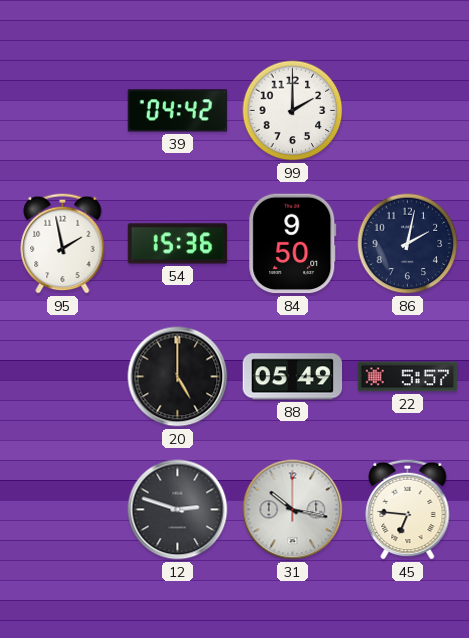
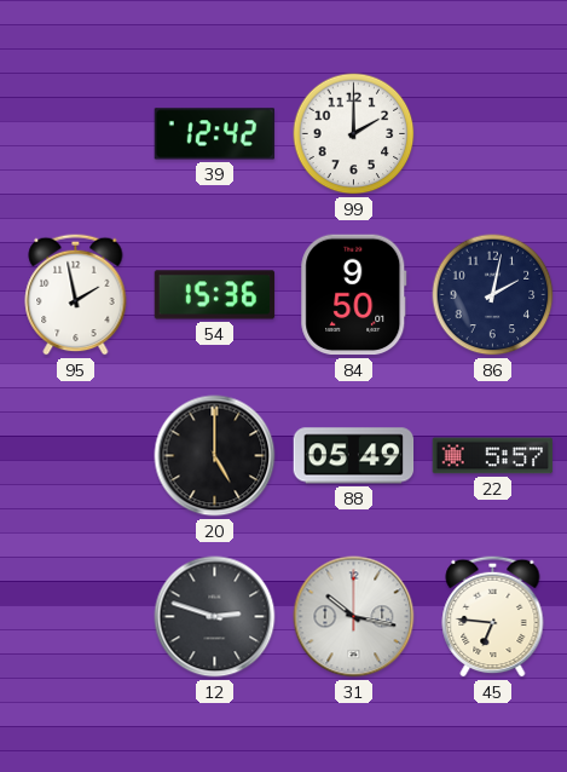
39: 04:42 -> 12:42 (215, 134)
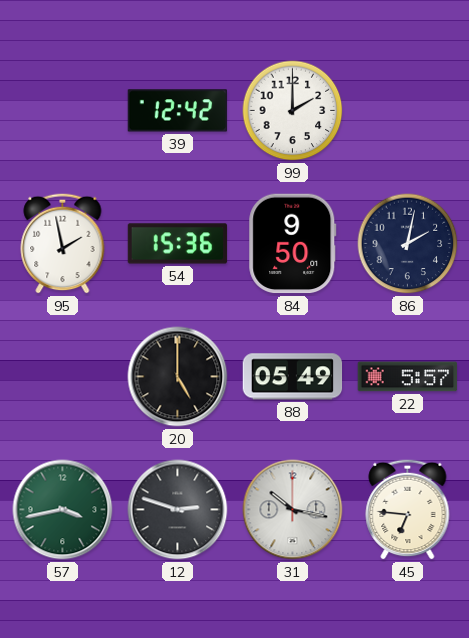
57: none -> 3:43 (63, 510)
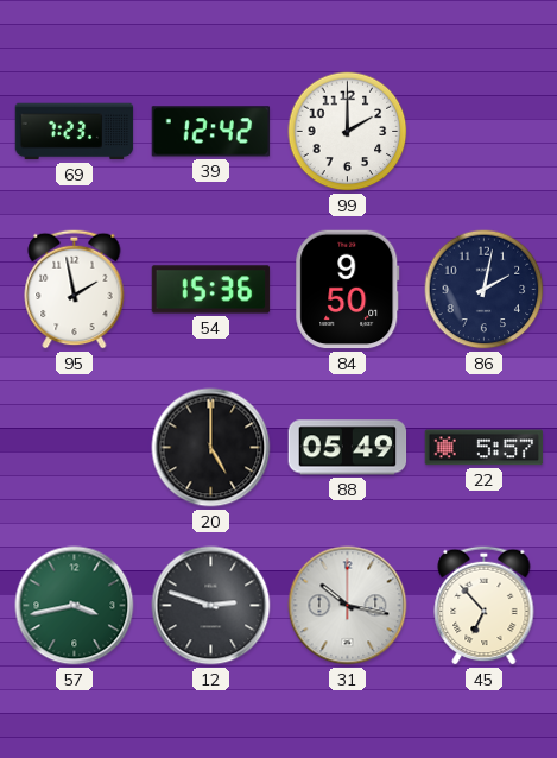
69: none -> 7:23 (75, 132)
45: 6:46 -> 6:53 (485, 605)
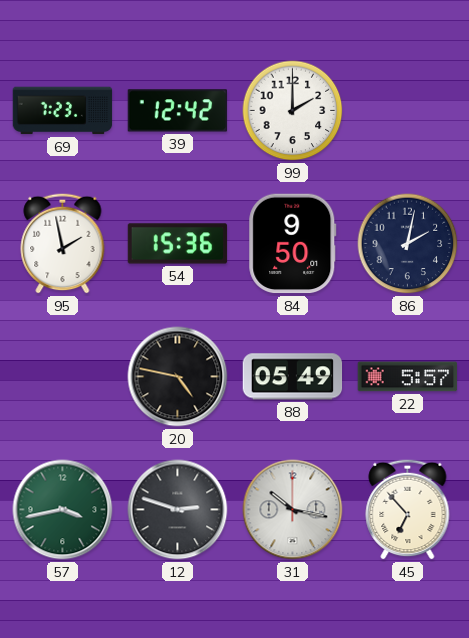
20: 5:00 -> 4:47 (178, 377)
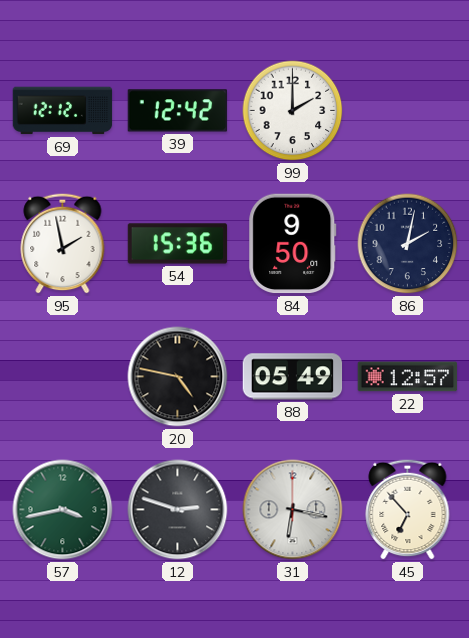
69: 7:23 -> 12:12 (63, 111)
22: 5:57 -> 12:57 (408, 377)
31: 10:17 -> 6:17 (293, 510)
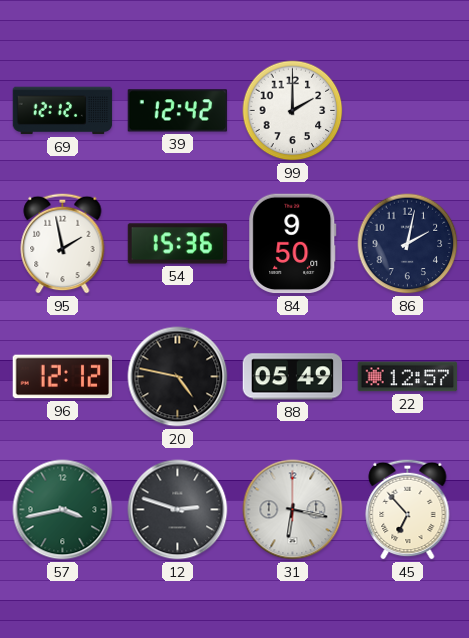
96: none -> 12:12 (63, 377)
